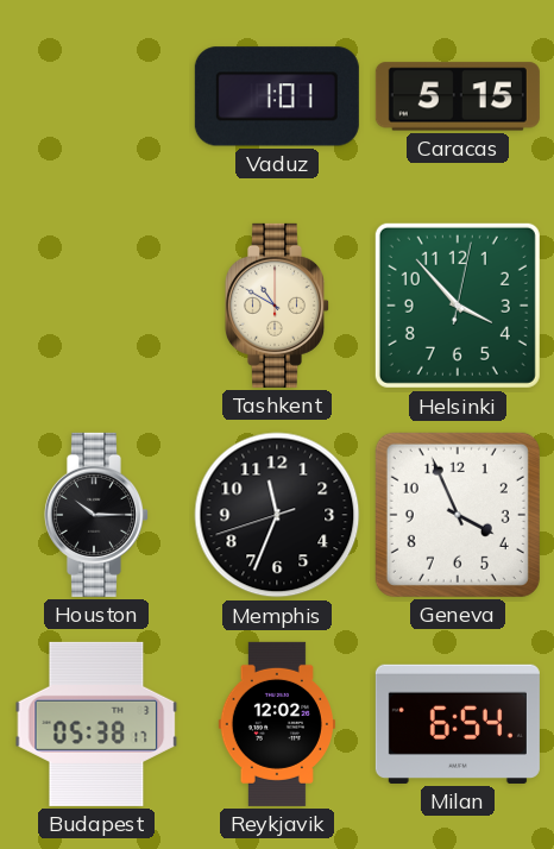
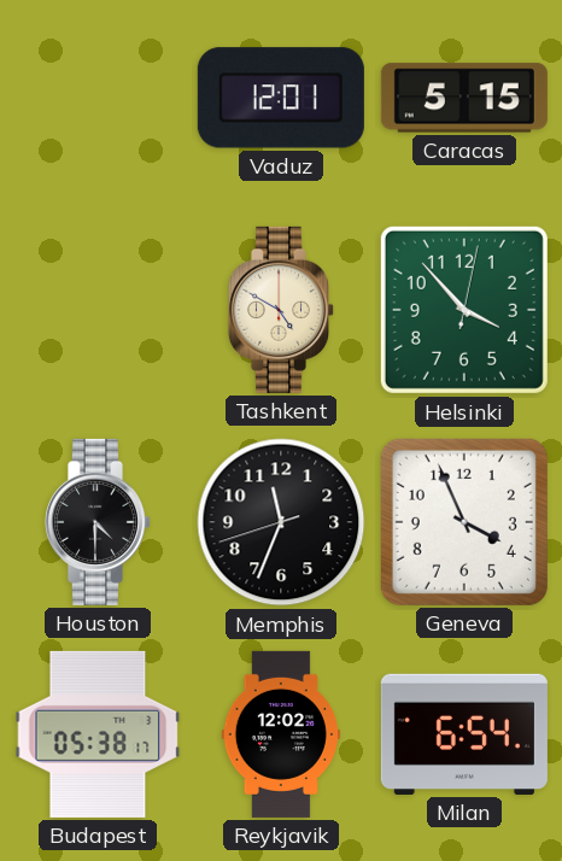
Vaduz: 1:01 -> 12:01 (281, 98)
Tashkent: 10:50 -> 4:50 (280, 310)
Houston: 10:15 -> 4:30 (96, 522)
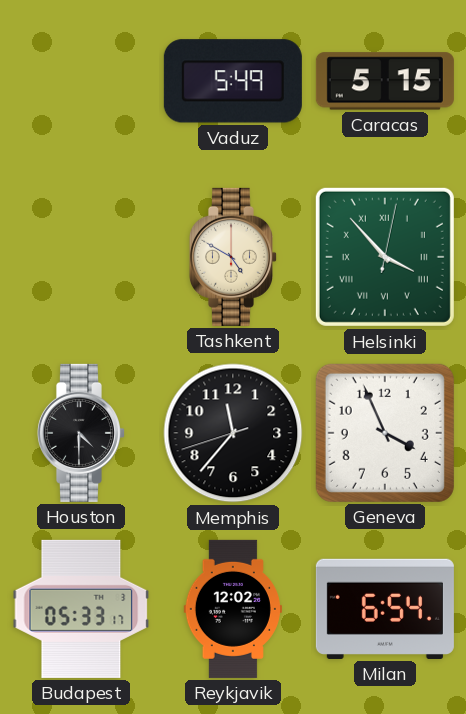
Vaduz: 12:01 -> 5:49 (233, 81)
Helsinki numerals: Arabic -> Roman (385, 257)
Memphis: 11:33 -> 11:36 (233, 433)
Budapest: 05:38 -> 05:33 (81, 609)
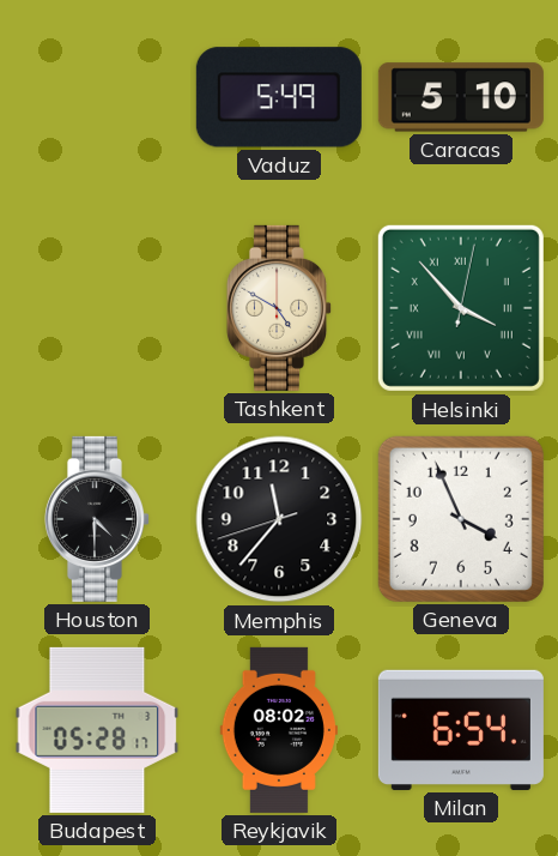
Caracas: 5:15 -> 5:10 (461, 97)
Budapest: 05:33 -> 05:28 (97, 730)
Reykjavik: 12:02 -> 08:02 (279, 730)
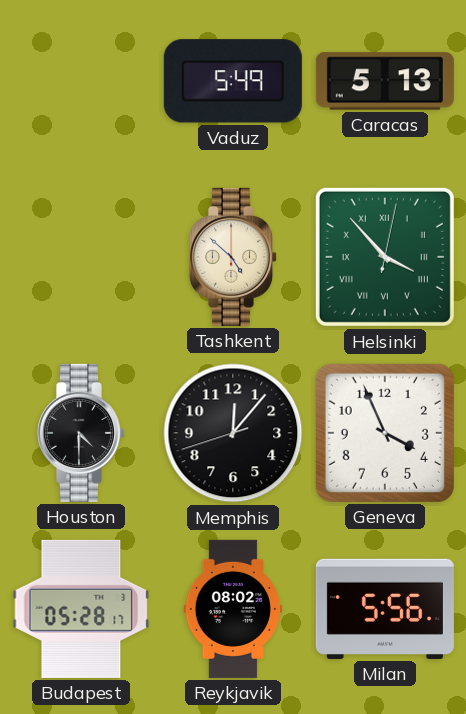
Caracas: 5:10 -> 5:13 (385, 81)
Tashkent: 4:50 -> 4:52 (232, 257)
Memphis: 11:36 -> 12:06 (233, 433)
Milan: 6:54 -> 5:56 (385, 609)
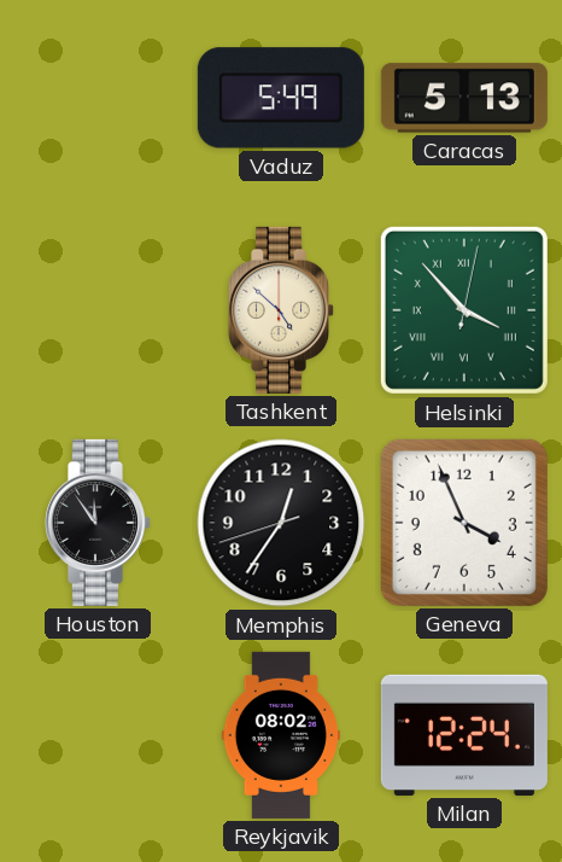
Houston: 4:30 -> 11:54 (96, 523)
Memphis: 12:06 -> 12:35 (281, 523)
Budapest: 05:28 -> none (81, 609)
Milan: 5:56 -> 12:24 (464, 735)
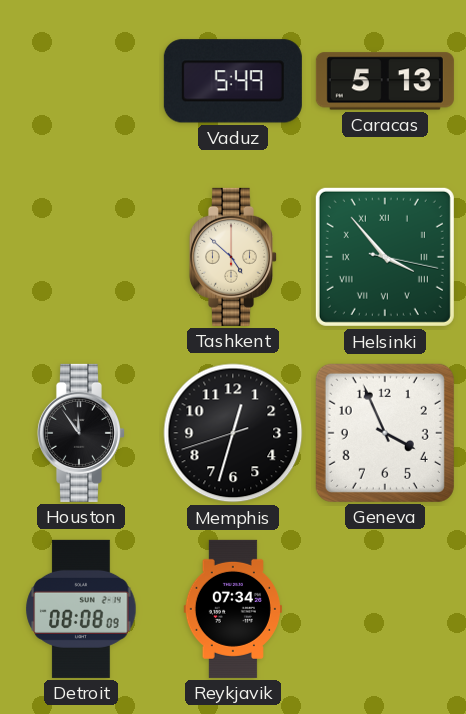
Helsinki: 3:53:02 -> 3:53:17 (385, 257)
Memphis: 12:35 -> 12:32 (233, 433)
Detroit: none -> 08:08 (81, 609)
Reykjavik: 08:02 -> 07:34 (233, 609)
Milan: 12:24 -> none (464, 735)
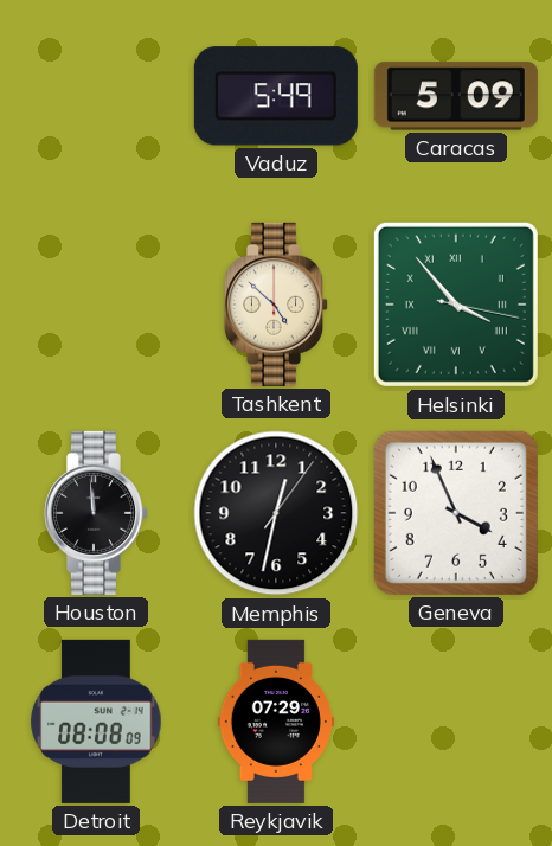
Caracas: 5:13 -> 5:09 (456, 96)
Houston: 11:54 -> 11:59 (95, 513)
Memphis: 12:32:42 -> 12:32:06 (276, 513)
Reykjavik: 07:34 -> 07:29 (276, 722)
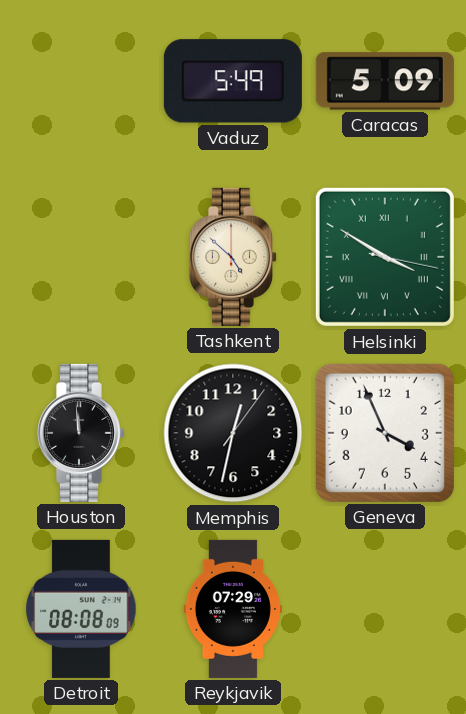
Helsinki: 3:53 -> 3:50 (385, 257)
